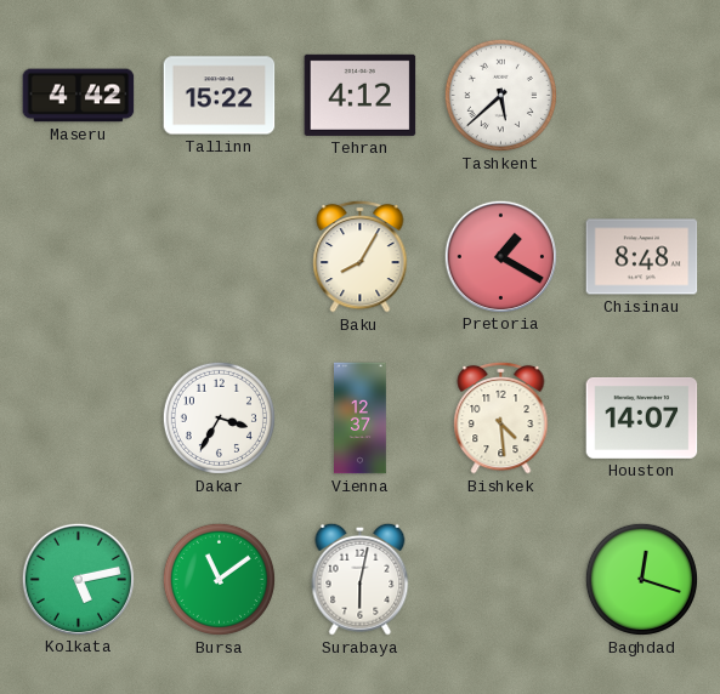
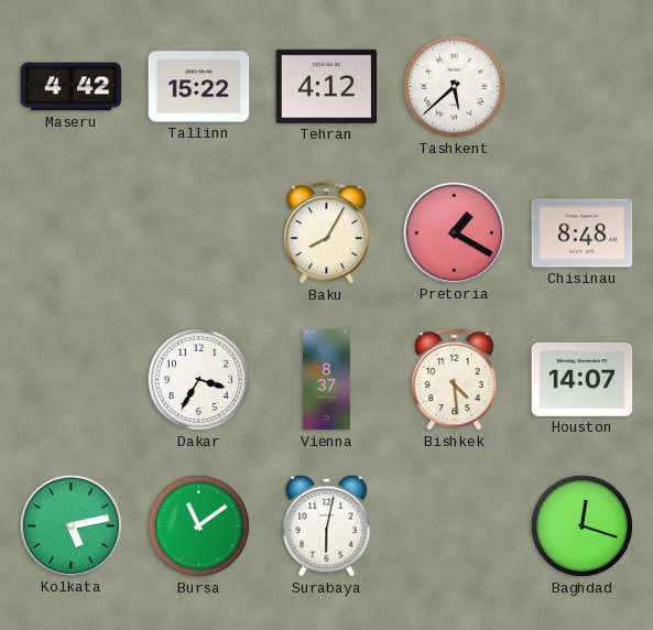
Vienna: 12:37 -> 8:37 (327, 380)
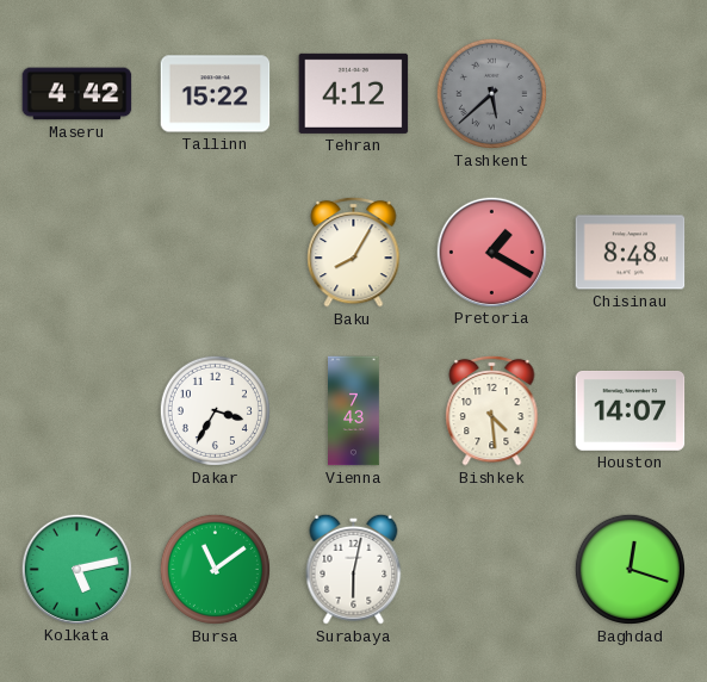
Tashkent dial: white -> grey (491, 93)
Vienna: 8:37 -> 7:43 (354, 411)
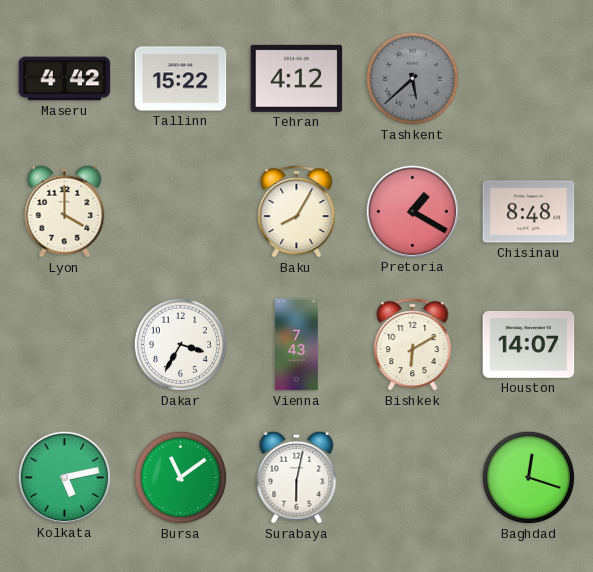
Lyon: none -> 4:00 (65, 211)
Bishkek: 4:29 -> 6:10 (413, 344)
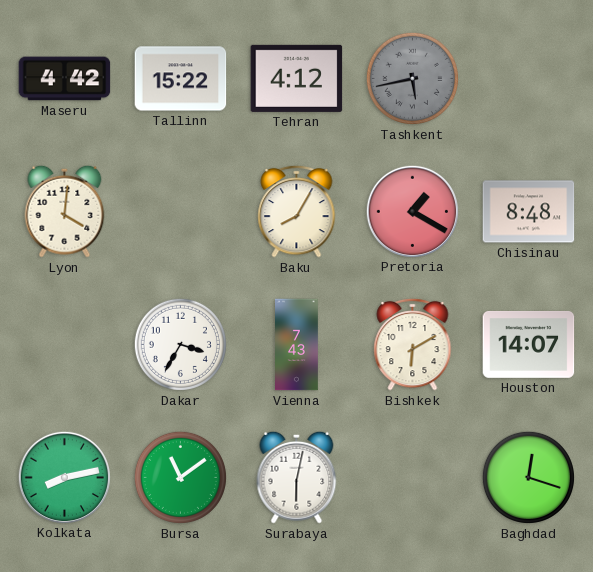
Tashkent: 5:38 -> 5:43 (412, 78)
Lyon: 4:00 -> 4:01 (65, 211)
Kolkata: 5:13 -> 8:13 (64, 477)
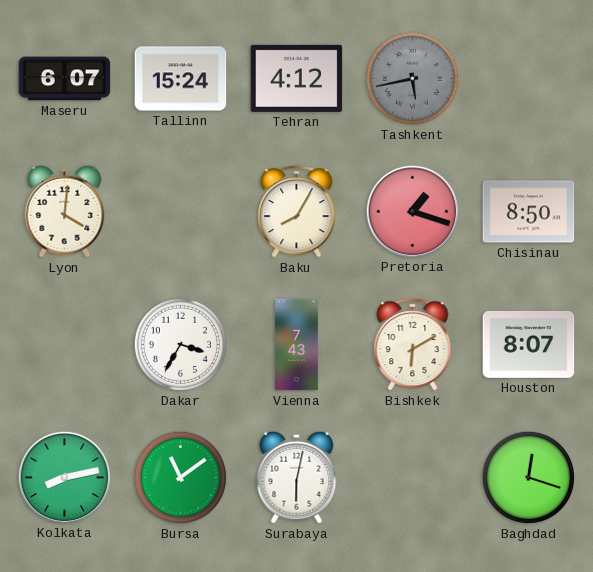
Maseru: 4:42 -> 6:07 (65, 79)
Tallinn: 15:22 -> 15:24 (181, 79)
Pretoria: 1:20 -> 1:18 (412, 211)
Chisinau: 8:48 -> 8:50 (529, 212)
Houston: 14:07 -> 8:07 (529, 344)
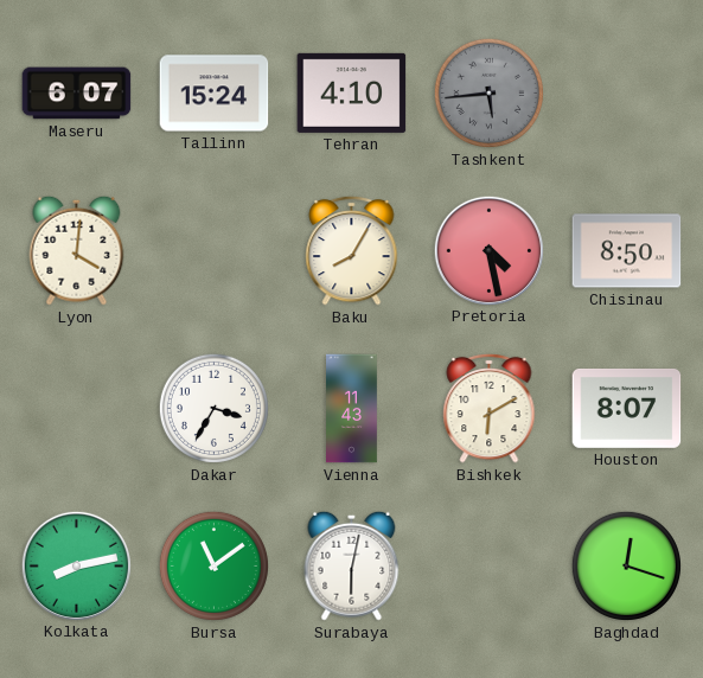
Tehran: 4:12 -> 4:10 (352, 92)
Tashkent: 5:43 -> 5:44 (488, 92)
Pretoria: 1:18 -> 4:28 (488, 250)
Vienna: 7:43 -> 11:43 (352, 409)
